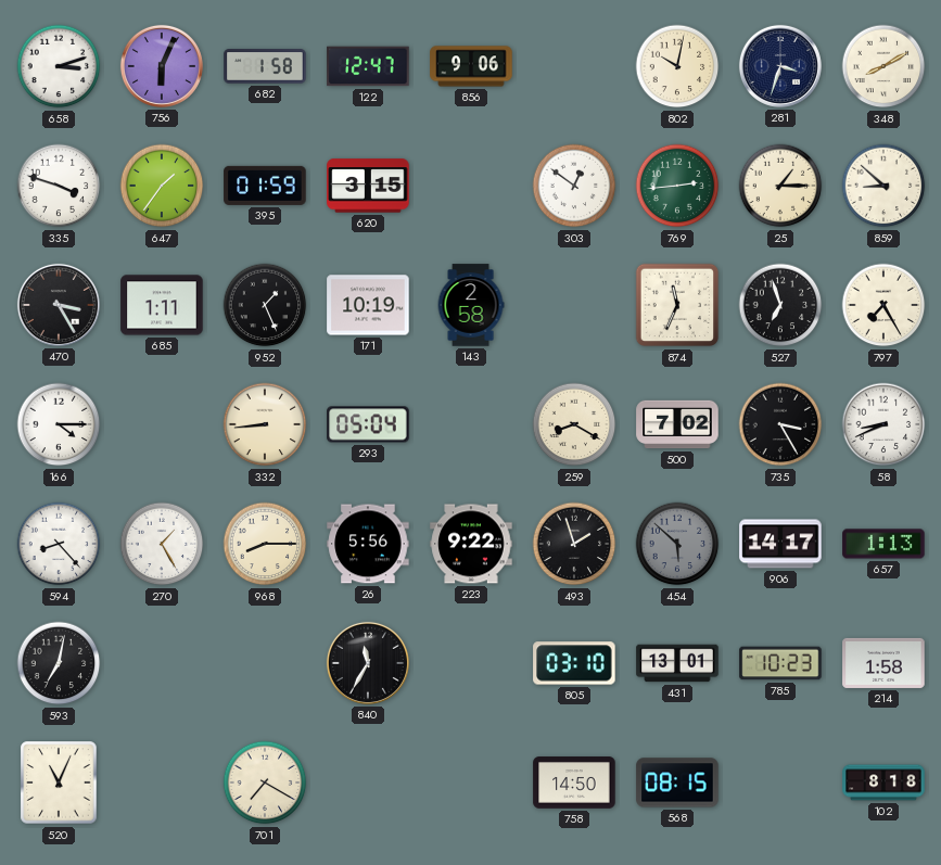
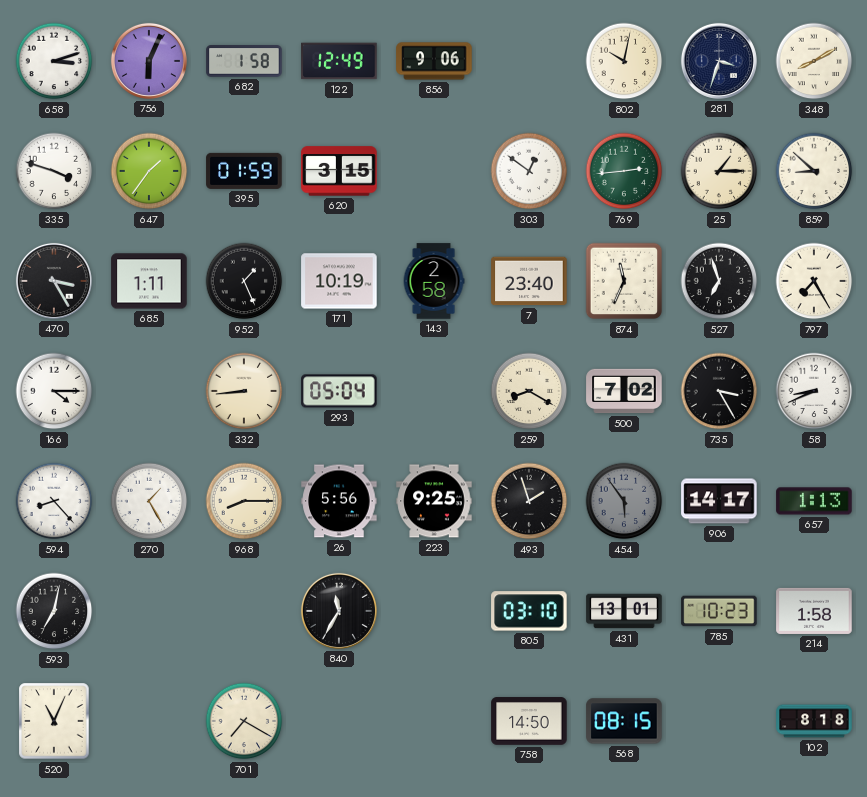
122: 12:47 -> 12:49 (339, 61)
7: none -> 23:40 (529, 281)
223: 9:22 -> 9:25 (434, 501)
454: 5:52 -> 5:54 (624, 501)
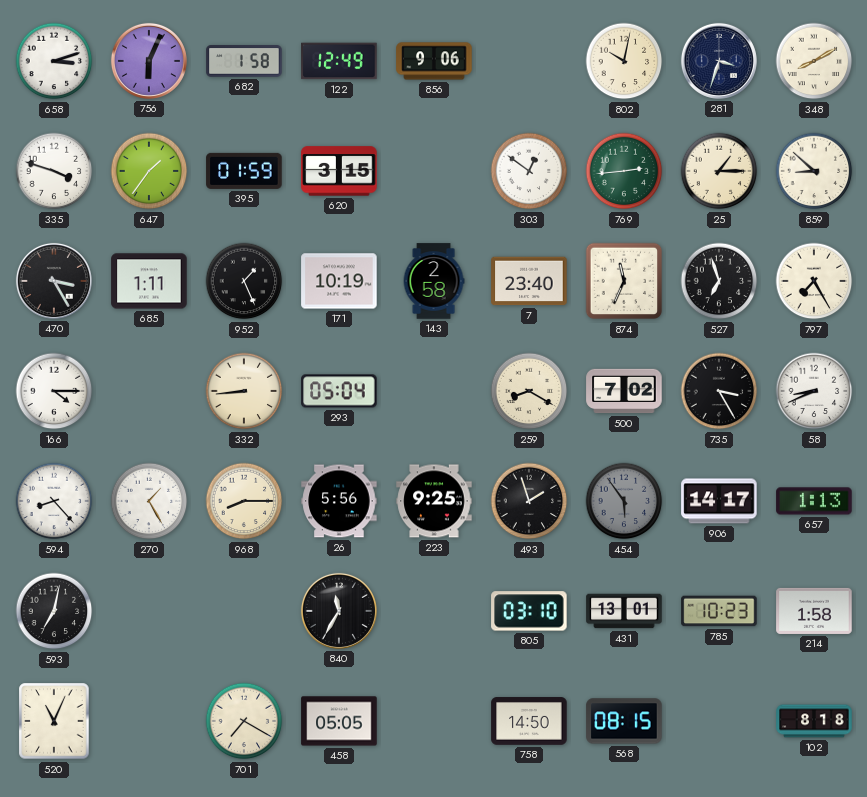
458: none -> 05:05 (339, 721)
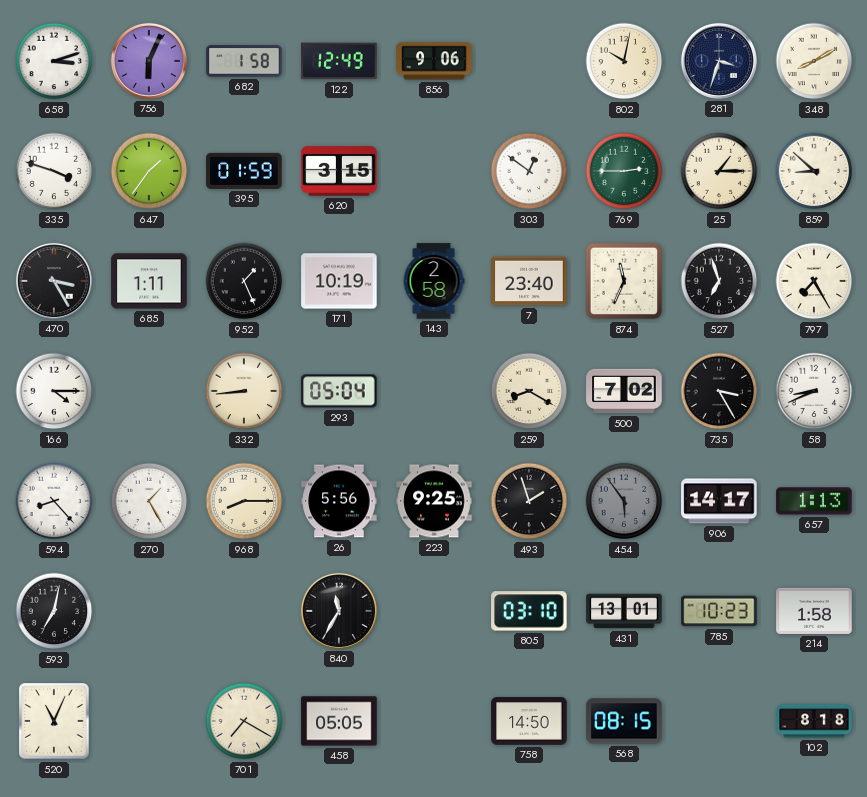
769: 2:44 -> 2:45 (624, 171)
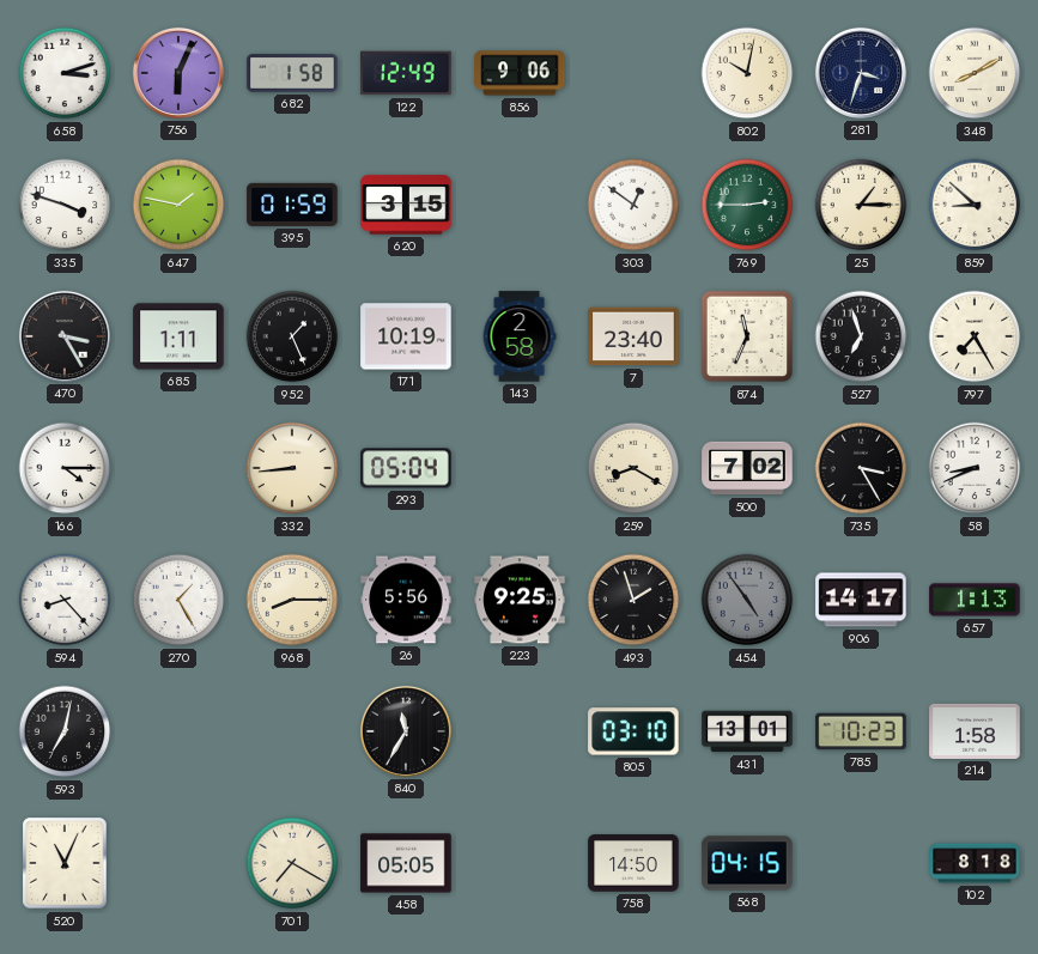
647: 1:36 -> 1:47 (178, 205)
454: 5:54 -> 4:54 (747, 600)
568: 08:15 -> 04:15 (747, 863)
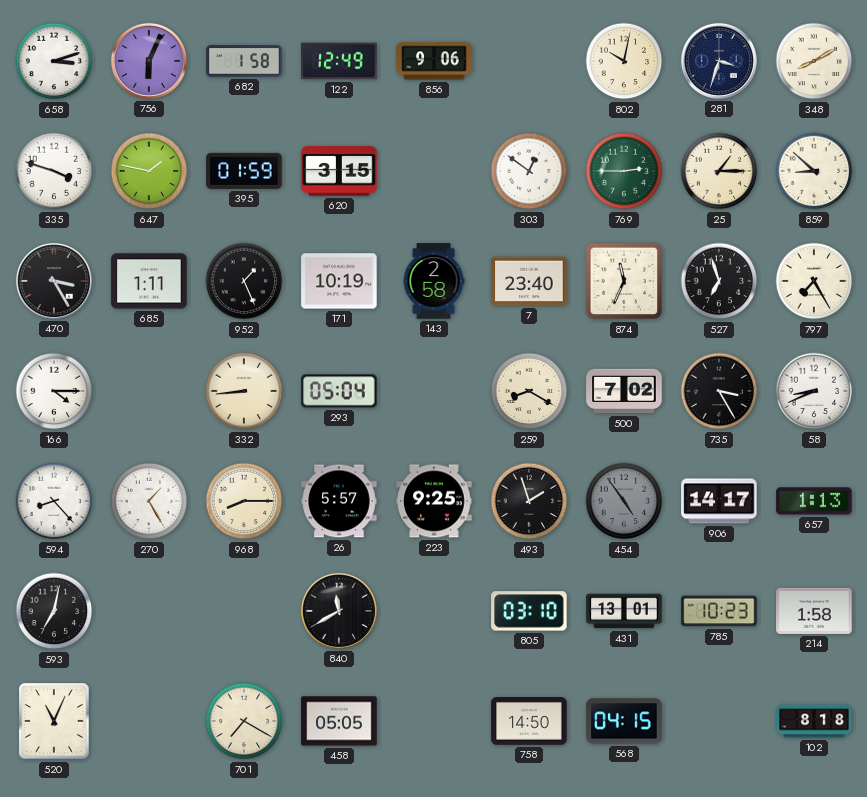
26: 5:56 -> 5:57 (339, 501)
840: 11:35 -> 11:40 (339, 611)
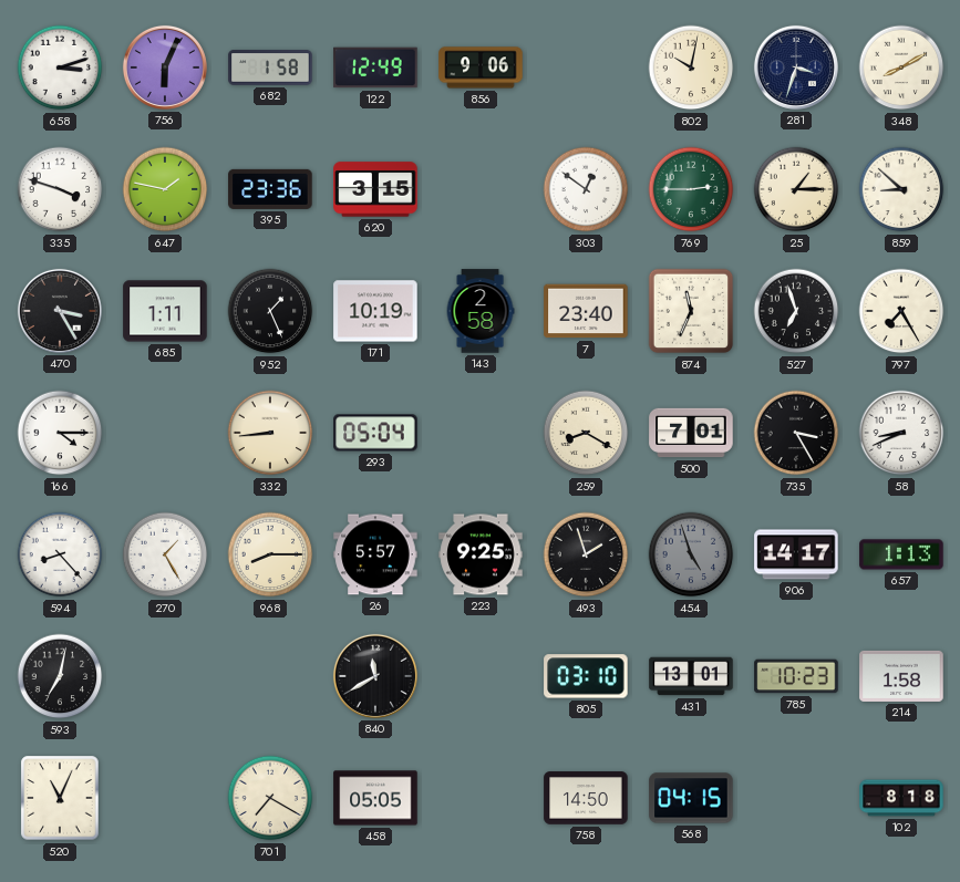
395: 01:59 -> 23:36 (270, 189)
500: 7:02 -> 7:01 (691, 433)
454: 4:54 -> 4:57 (691, 554)
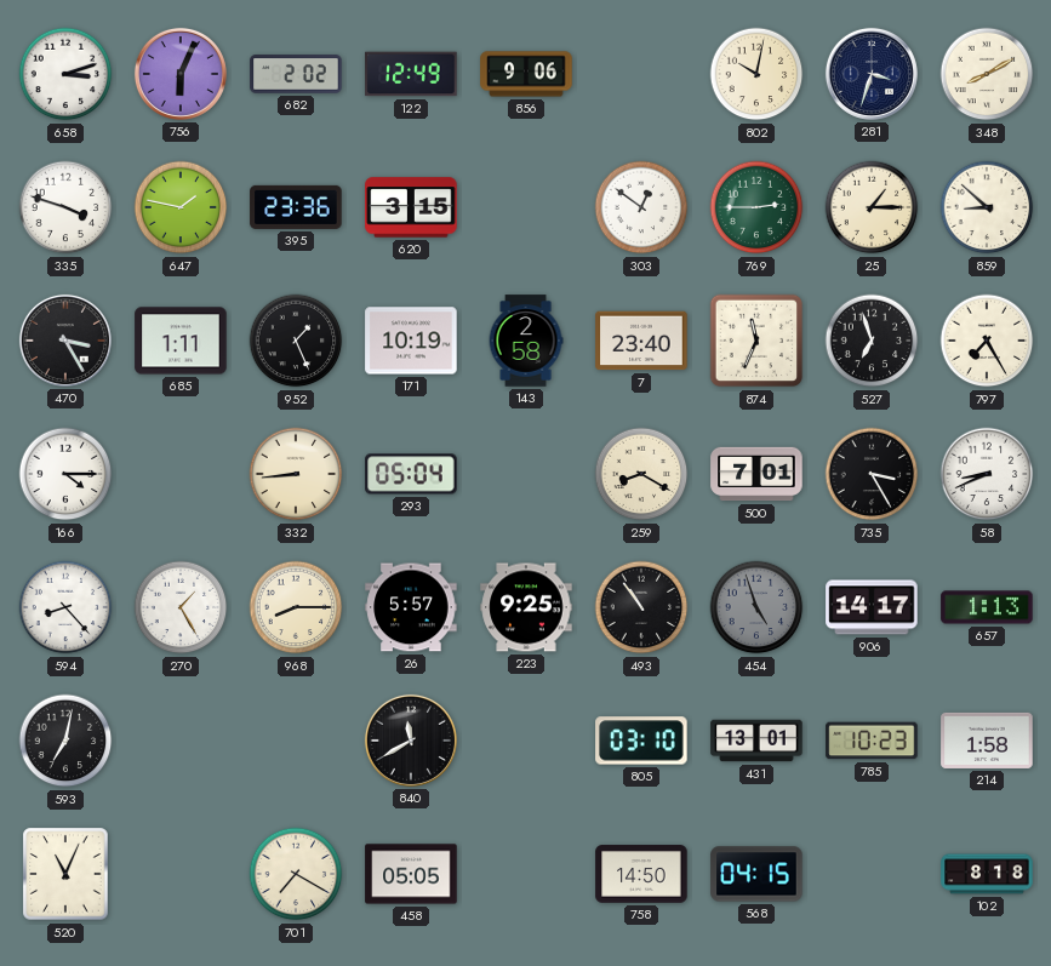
682: 1:58 -> 2:02 (296, 74)
493: 1:57 -> 10:54 (641, 607)
